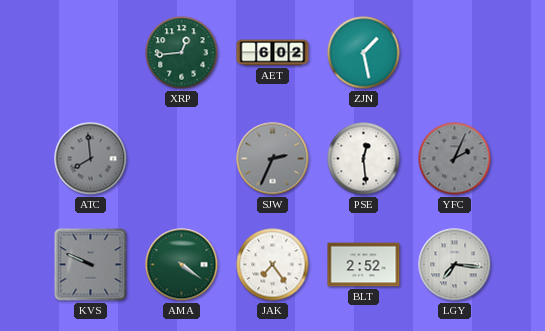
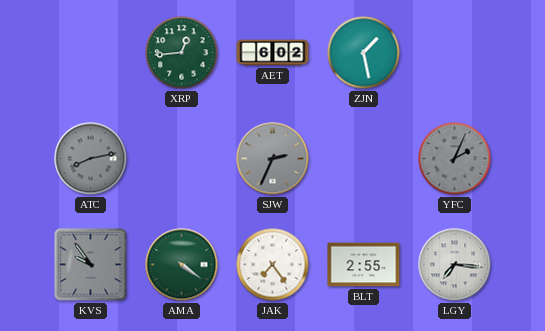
ATC: 7:59 -> 8:13 (91, 159)
PSE: 12:29 -> none (364, 159)
KVS: 9:49 -> 9:54 (91, 265)
BLT: 2:52 -> 2:55 (364, 265)
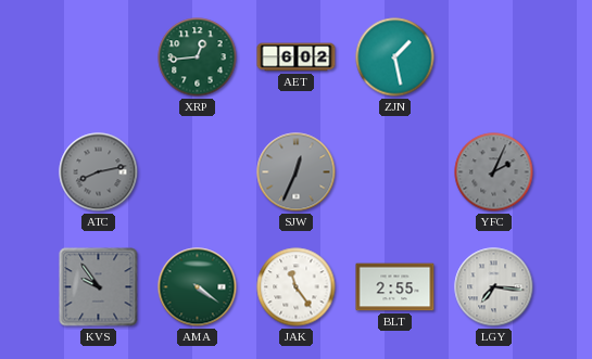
SJW: 2:34 -> 12:34 (297, 172)
JAK: 7:24 -> 11:24 (297, 287)
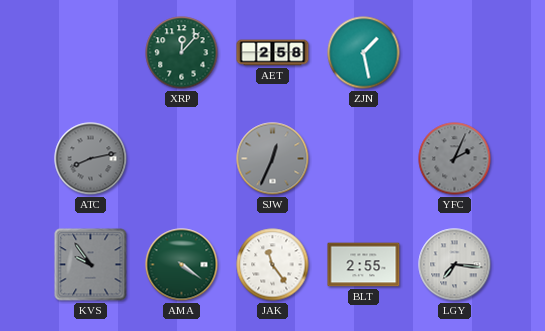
XRP: 12:44 -> 12:07 (182, 53)
AET: 6:02 -> 2:58 (273, 53)
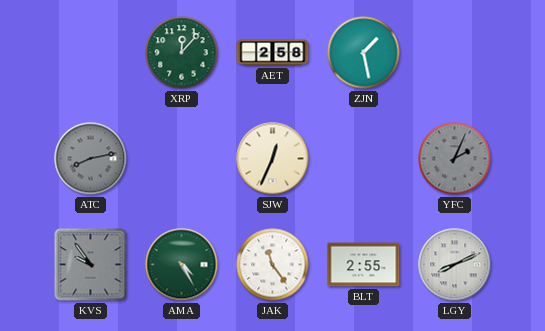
SJW dial: grey -> cream (273, 159)
AMA: 4:21 -> 4:25 (182, 265)
LGY: 7:16 -> 8:11 (455, 265)
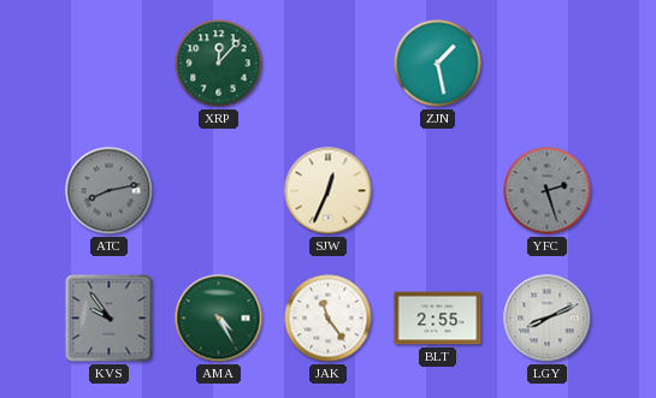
AET: 2:58 -> none (273, 53)
YFC: 2:04 -> 2:27 (548, 191)
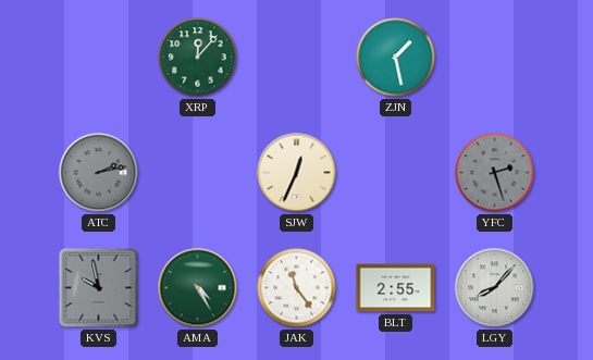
ATC: 8:13 -> 2:13 (99, 173)
KVS: 9:54 -> 9:58 (99, 288)
LGY: 8:11 -> 8:07 (495, 288)
